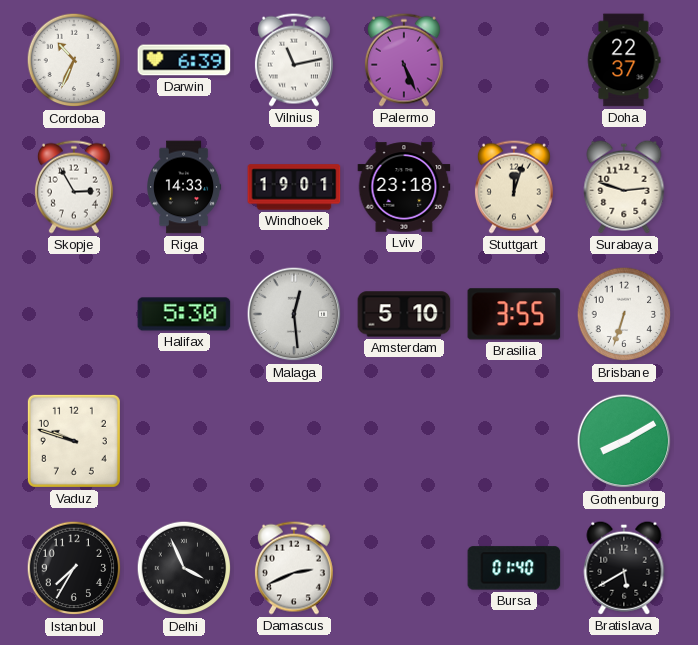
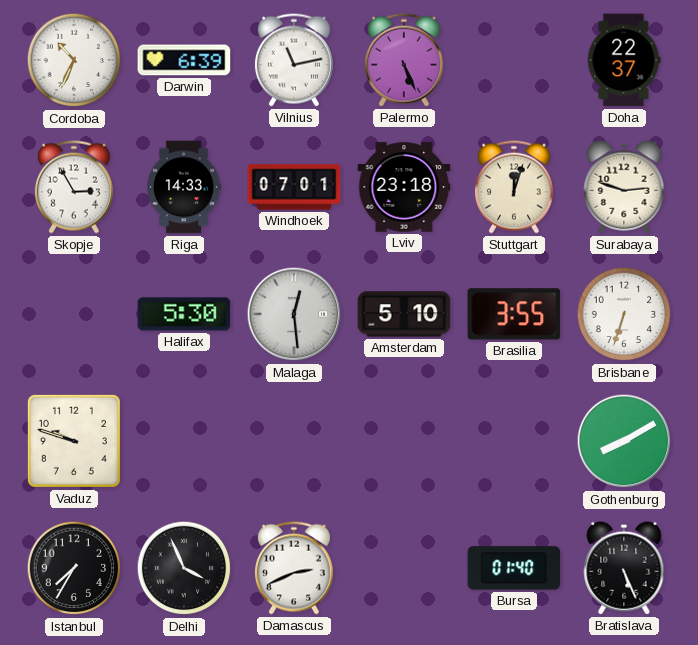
Windhoek: 19:01 -> 07:01 (294, 187)
Bratislava: 5:40 -> 5:26 (624, 568)
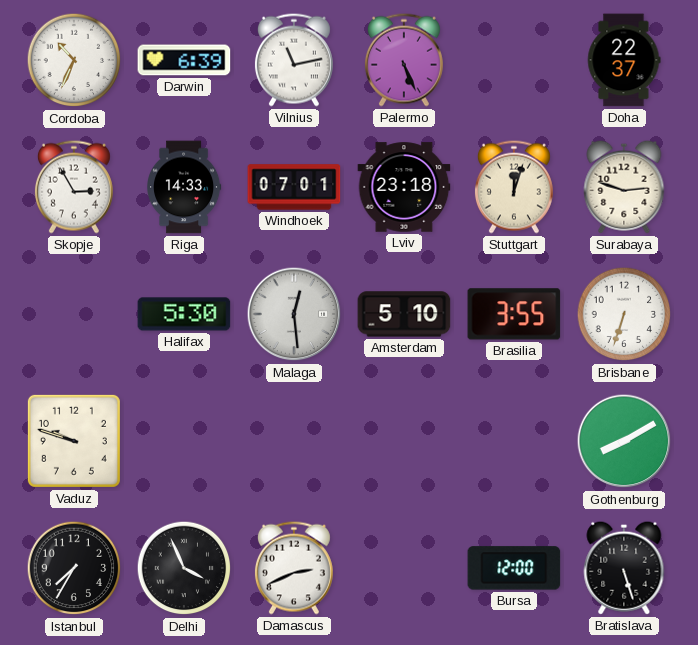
Bursa: 01:40 -> 12:00 (514, 568)
Bratislava: 5:26 -> 5:27 (624, 568)
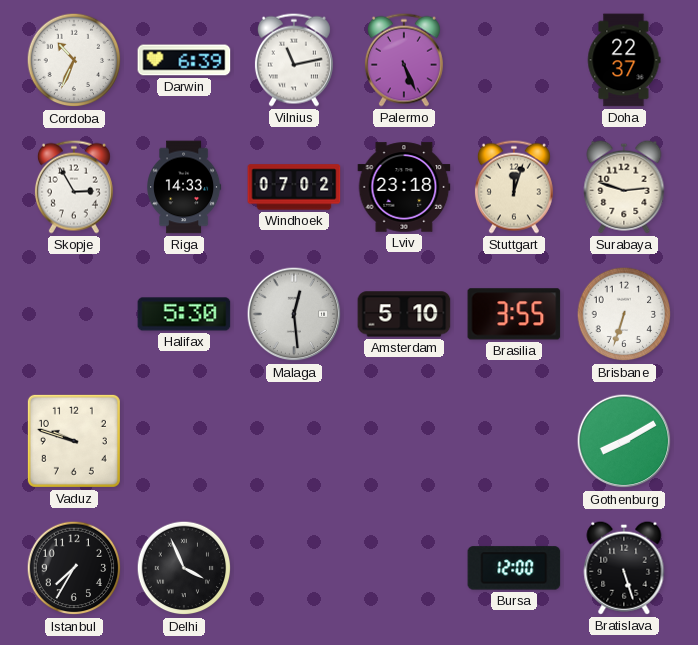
Windhoek: 07:01 -> 07:02 (294, 187)
Damascus: 2:41 -> none (294, 568)
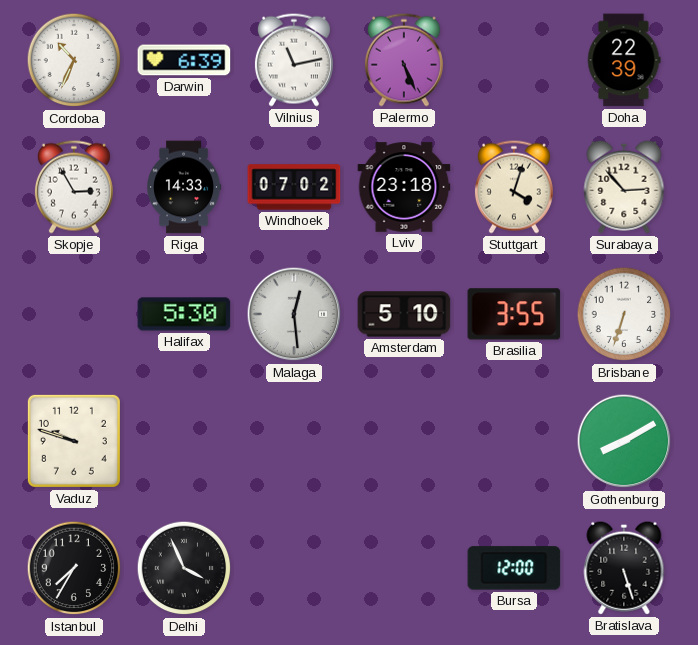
Doha: 22:37 -> 22:39 (624, 60)
Stuttgart: 12:03 -> 4:03 (514, 187)
Surabaya: 2:48 -> 2:53 (624, 187)
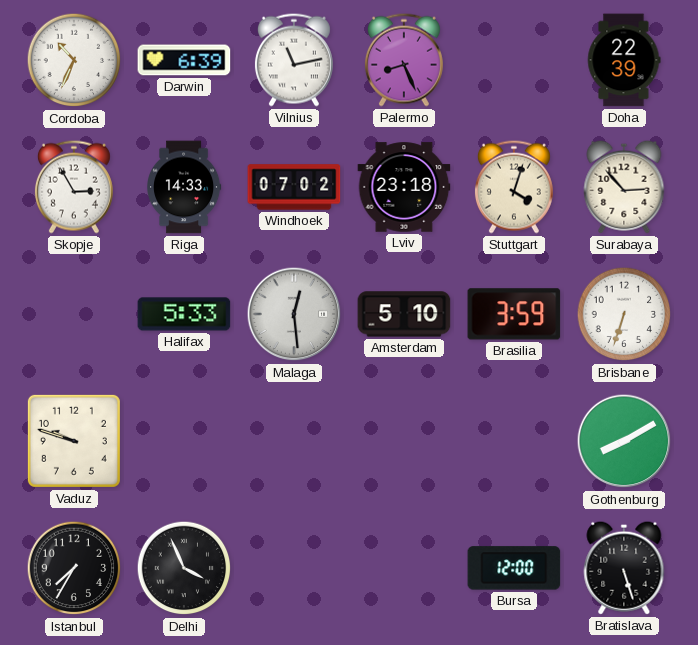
Palermo: 5:26 -> 8:26 (404, 60)
Halifax: 5:30 -> 5:33 (184, 314)
Brasilia: 3:55 -> 3:59 (514, 314)
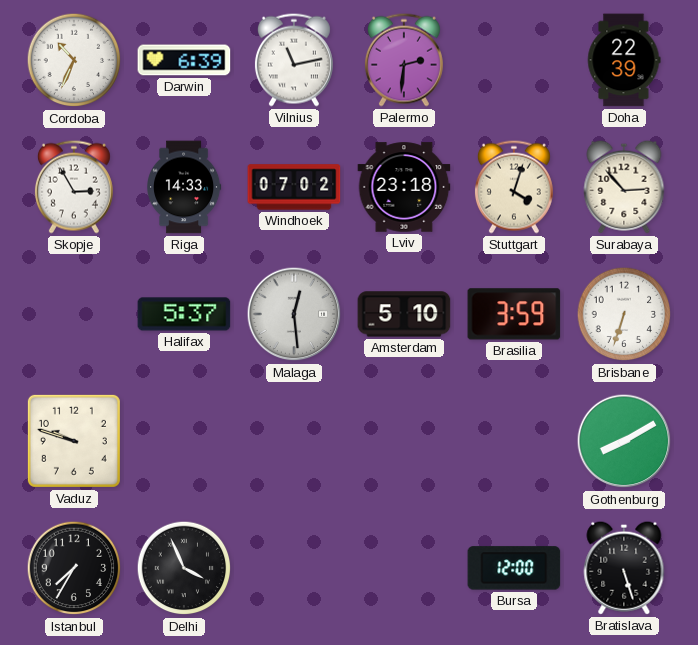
Palermo: 8:26 -> 2:31 (404, 60)
Halifax: 5:33 -> 5:37 (184, 314)
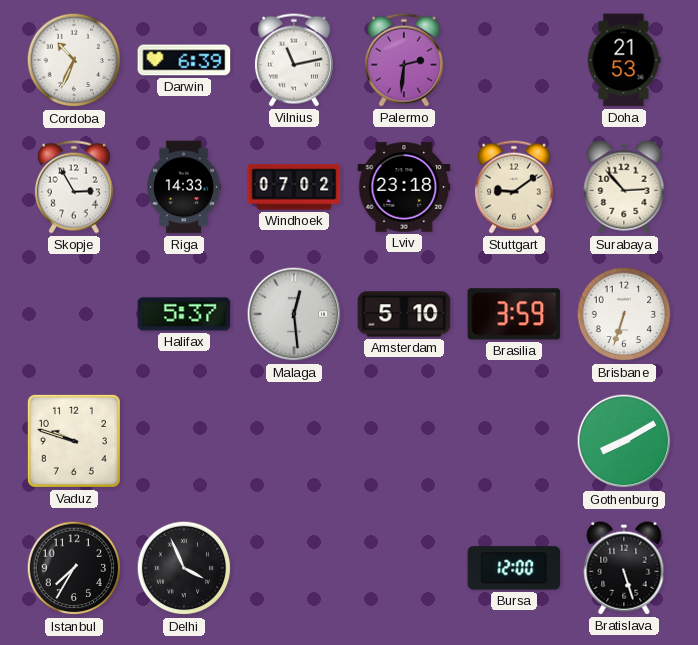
Doha: 22:39 -> 21:53 (624, 60)
Stuttgart: 4:03 -> 9:09 (514, 187)
